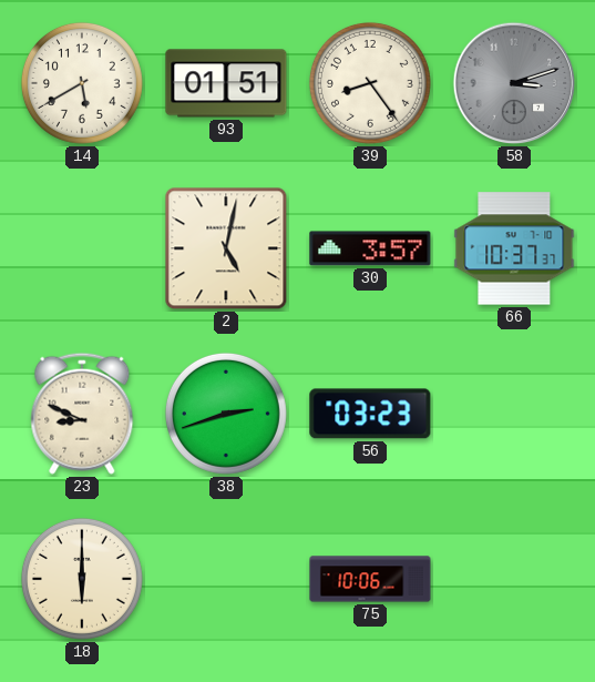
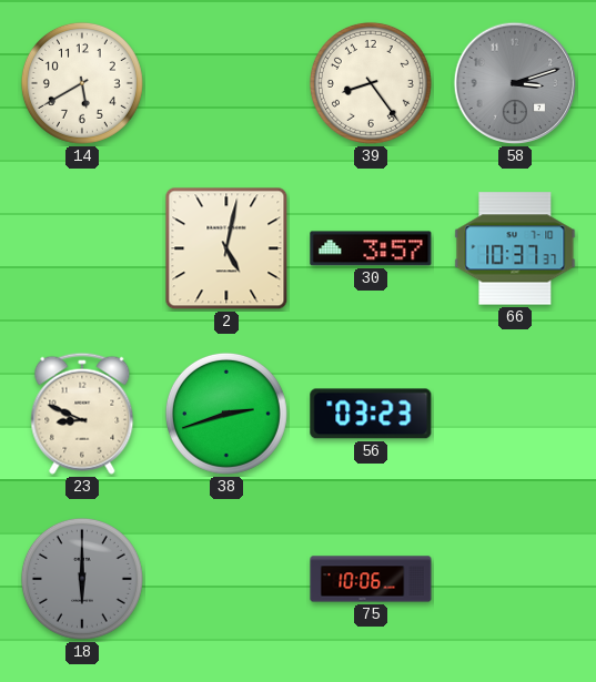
93: 01:51 -> none (226, 83)
18 dial: cream -> grey (82, 579)
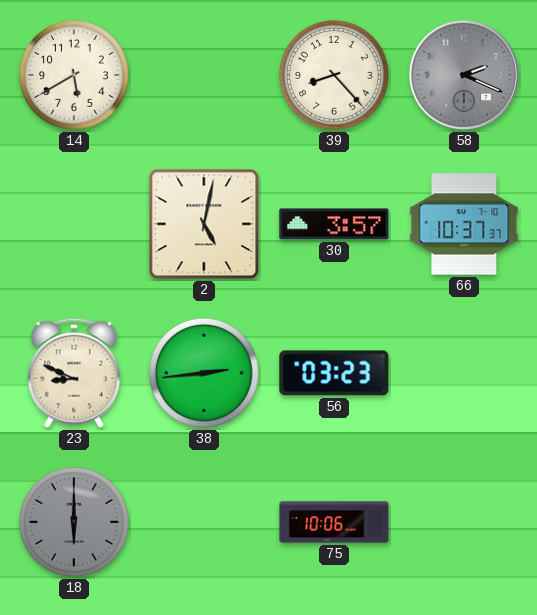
39: 8:24 -> 8:23 (334, 75)
58: 3:12 -> 2:19 (464, 75)
38: 2:42 -> 2:44 (204, 373)
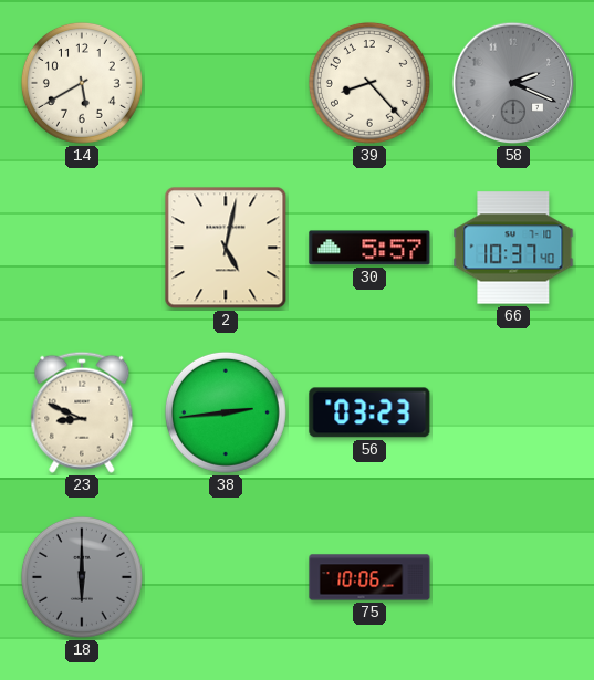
30: 3:57 -> 5:57 (369, 248)
66: 10:37:37 -> 10:37:40 (513, 248)
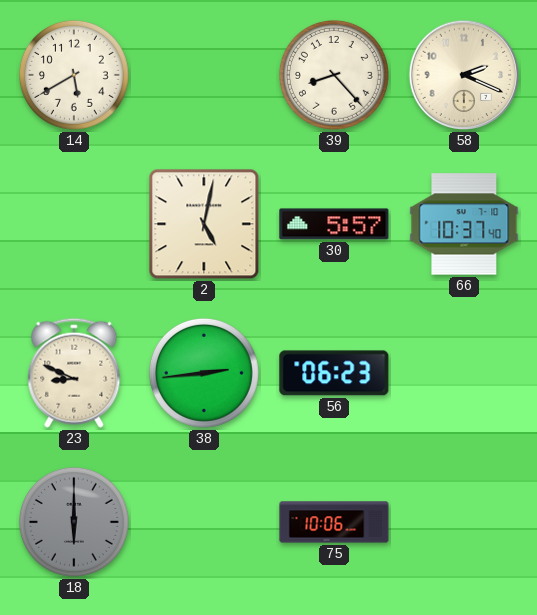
58 dial: grey -> cream (464, 75)
56: 03:23 -> 06:23 (334, 373)
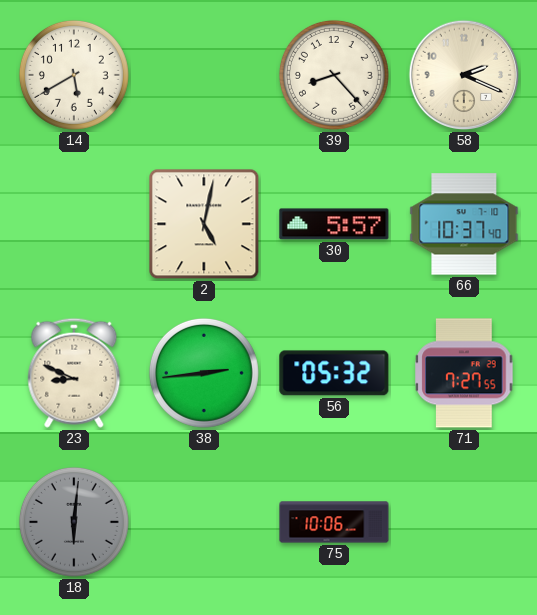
56: 06:23 -> 05:32 (334, 373)
71: none -> 7:27 (464, 373)
18: 6:00 -> 6:01 (74, 522)
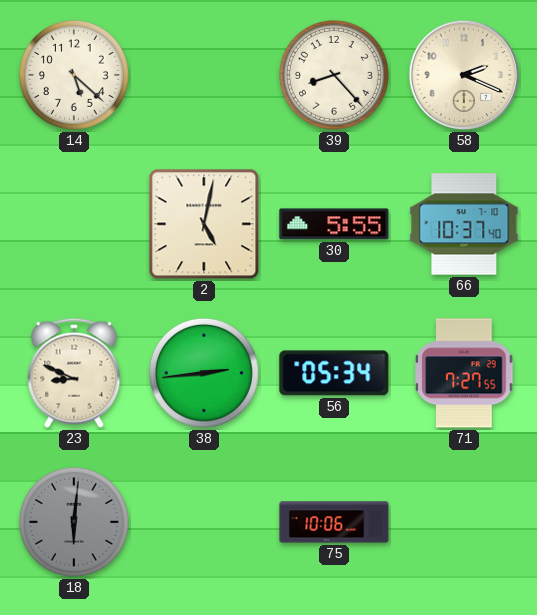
14: 5:40 -> 5:22 (74, 75)
30: 5:57 -> 5:55 (334, 224)
56: 05:32 -> 05:34 (334, 373)
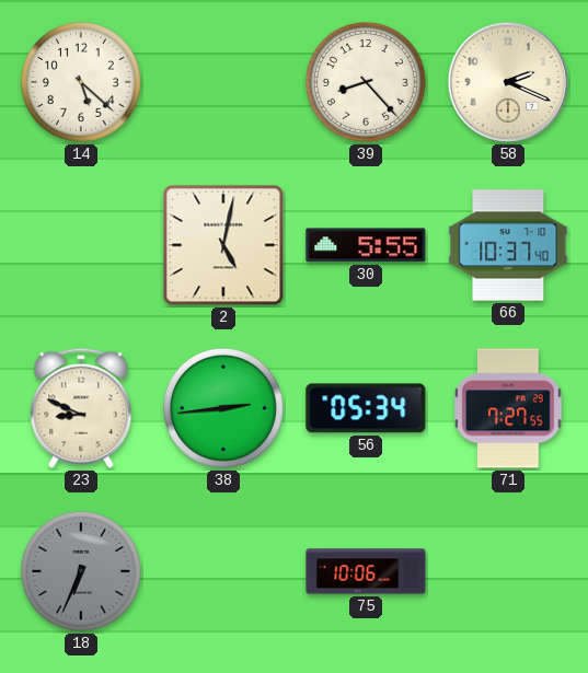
18: 6:01 -> 6:34 (81, 571)
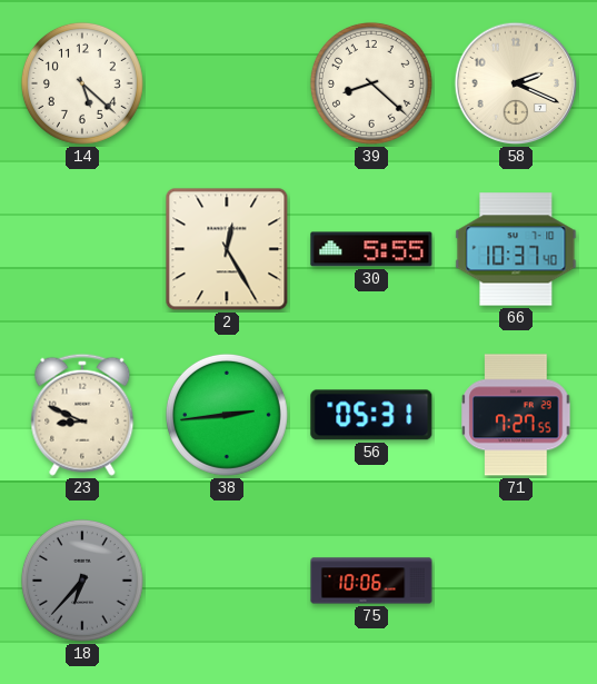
39: 8:23 -> 8:22 (371, 83)
2: 5:02 -> 12:25 (227, 249)
56: 05:34 -> 05:31 (371, 415)
18: 6:34 -> 6:37 (82, 581)
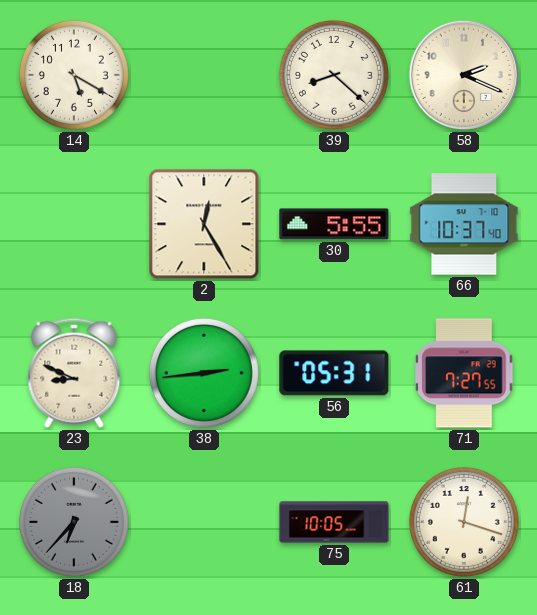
14: 5:22 -> 5:20 (74, 75)
75: 10:06 -> 10:05 (334, 522)
61: none -> 12:18 (464, 522)
